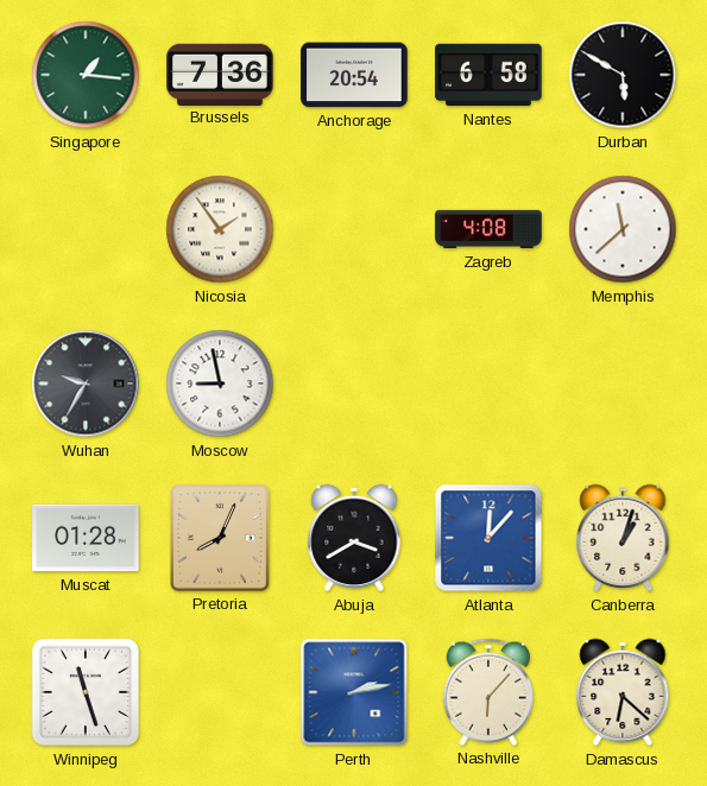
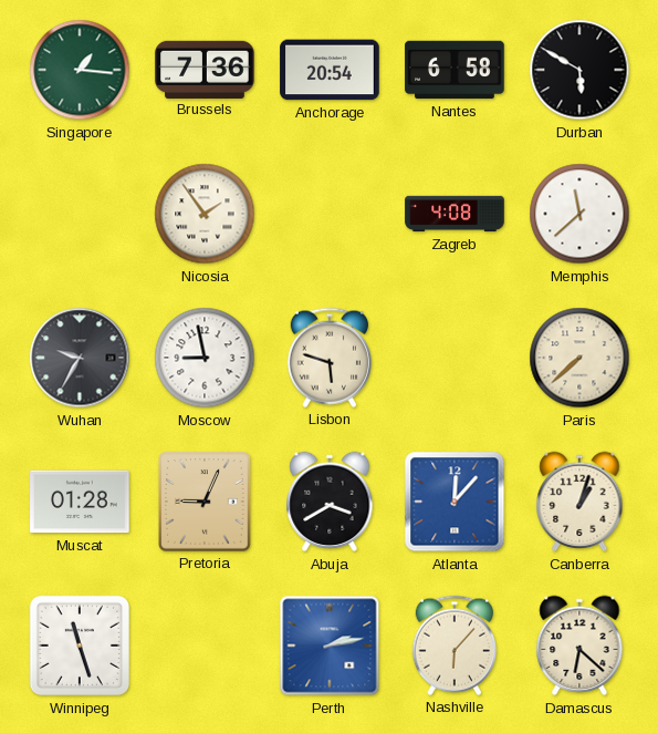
Lisbon: none -> 5:48 (330, 358)
Paris: none -> 7:38 (579, 358)
Pretoria: 8:04 -> 9:04 (206, 502)
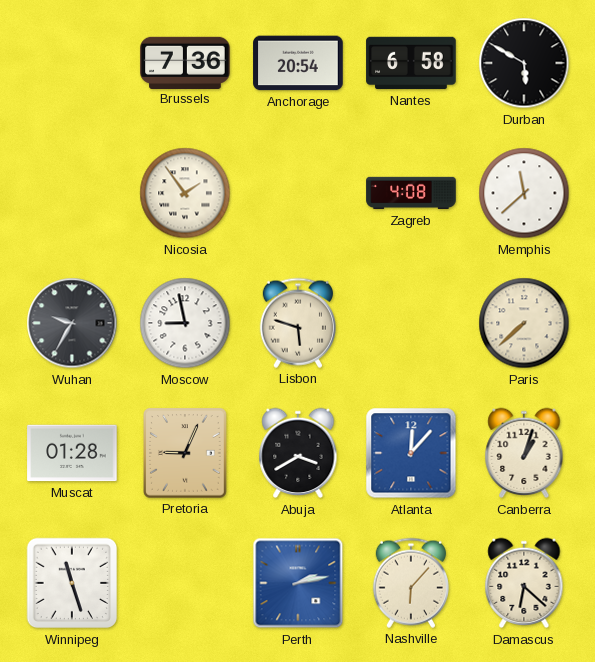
Singapore: 1:16 -> none (80, 70)
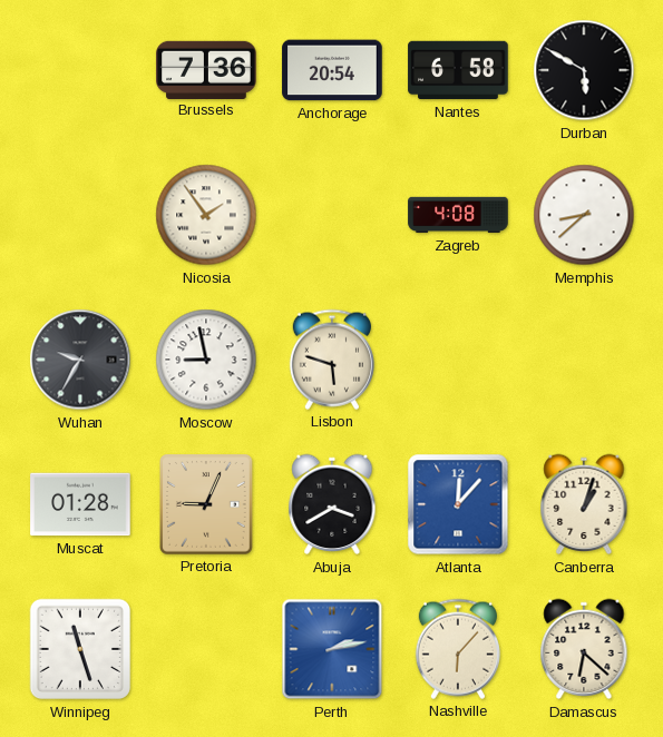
Memphis: 11:38 -> 8:38 (584, 215)
Paris: 7:38 -> none (524, 323)
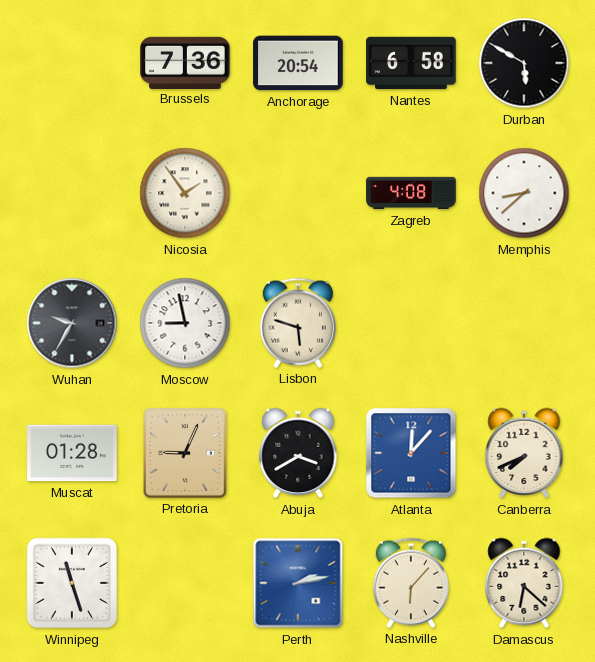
Canberra: 1:03 -> 7:41 (524, 453)
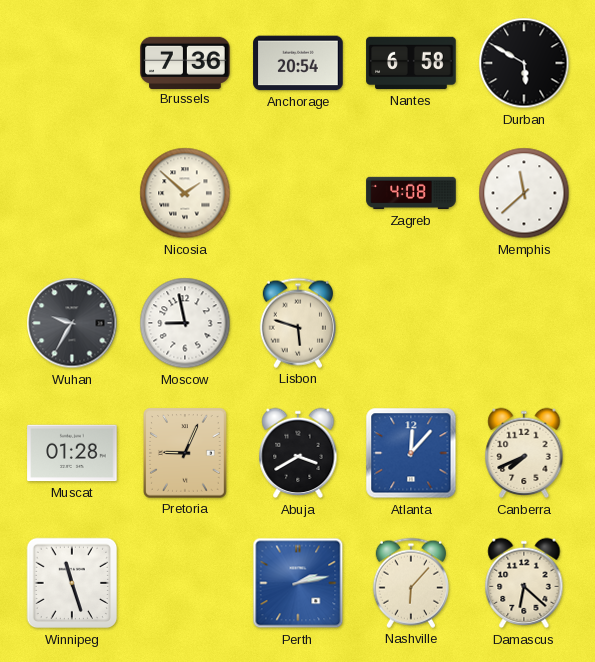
Nicosia: 1:54 -> 1:52 (185, 193)
Memphis: 8:38 -> 11:38 (524, 193)
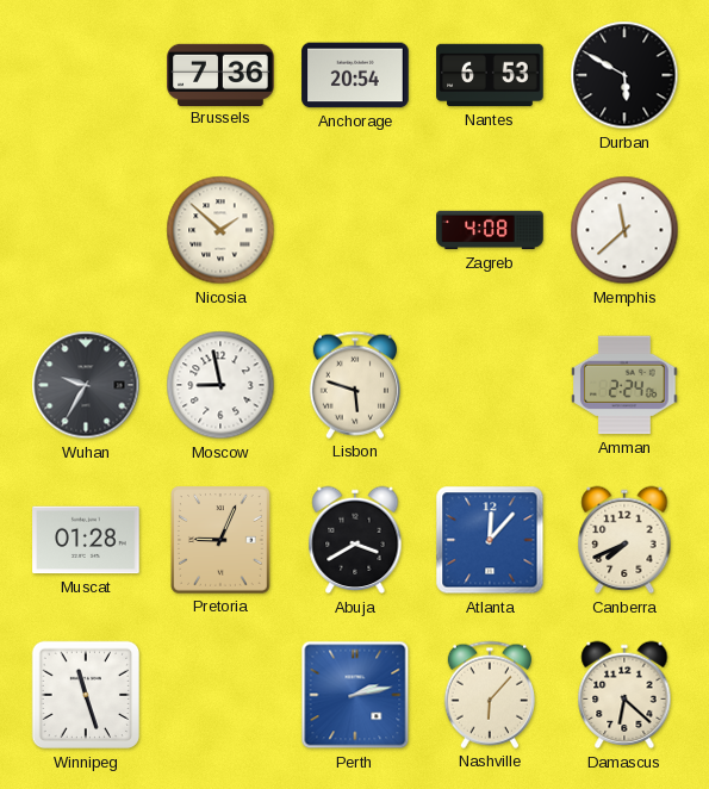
Nantes: 6:58 -> 6:53 (490, 75)
Amman: none -> 2:24 (624, 385)
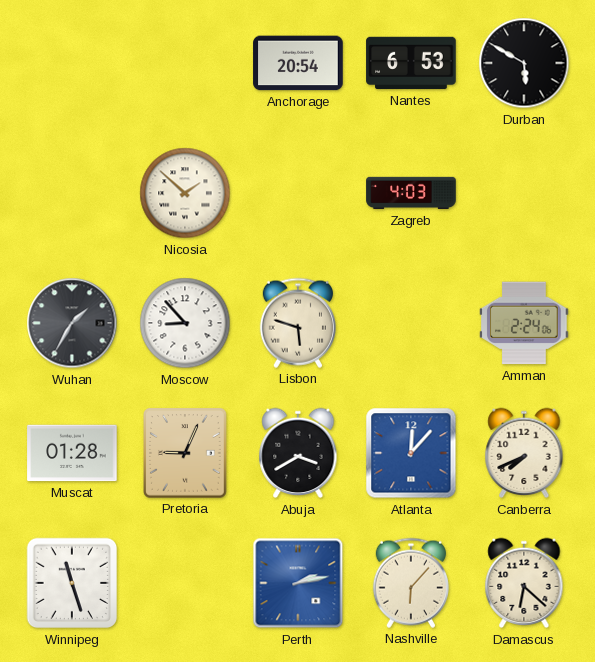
Brussels: 7:36 -> none (220, 74)
Zagreb: 4:08 -> 4:03 (411, 193)
Memphis: 11:38 -> none (624, 230)
Wuhan: 9:35 -> 1:35 (72, 323)
Moscow: 8:58 -> 8:53 (185, 323)
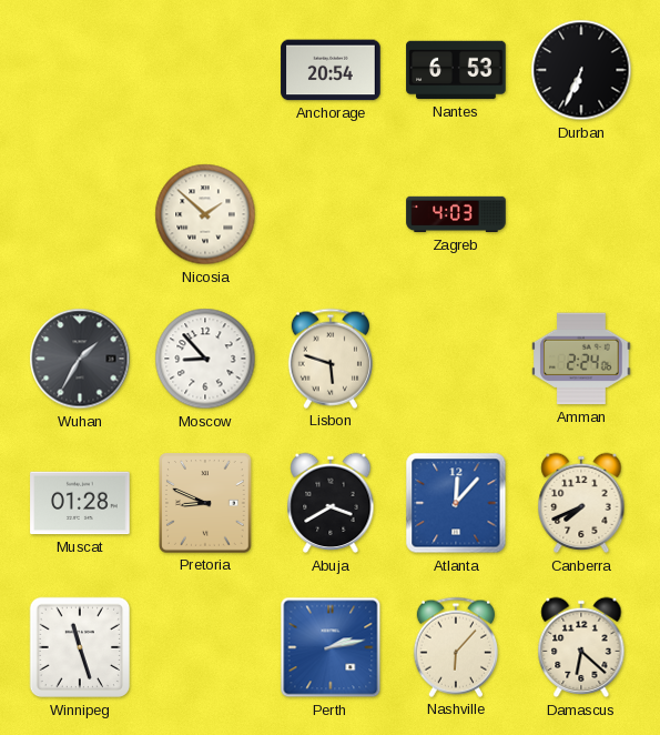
Durban: 5:50 -> 6:34 (581, 70)
Pretoria: 9:04 -> 8:49 (206, 503)
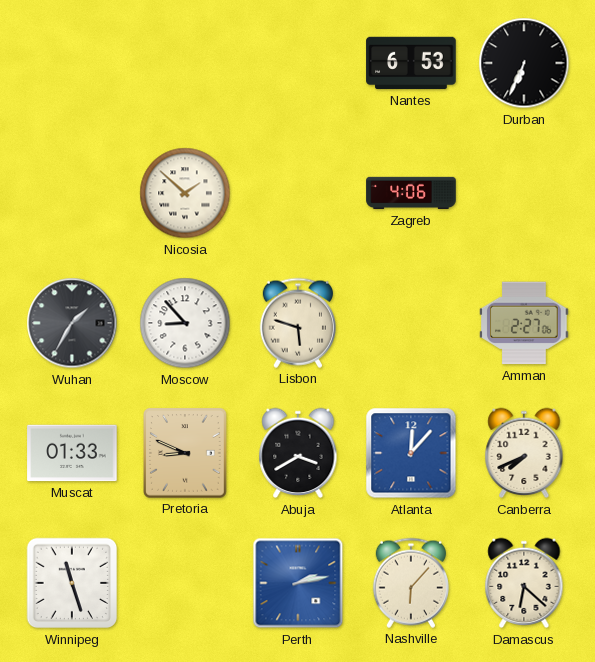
Anchorage: 20:54 -> none (331, 70)
Zagreb: 4:03 -> 4:06 (411, 193)
Amman: 2:24 -> 2:27 (524, 323)
Muscat: 01:28 -> 01:33 (72, 453)
